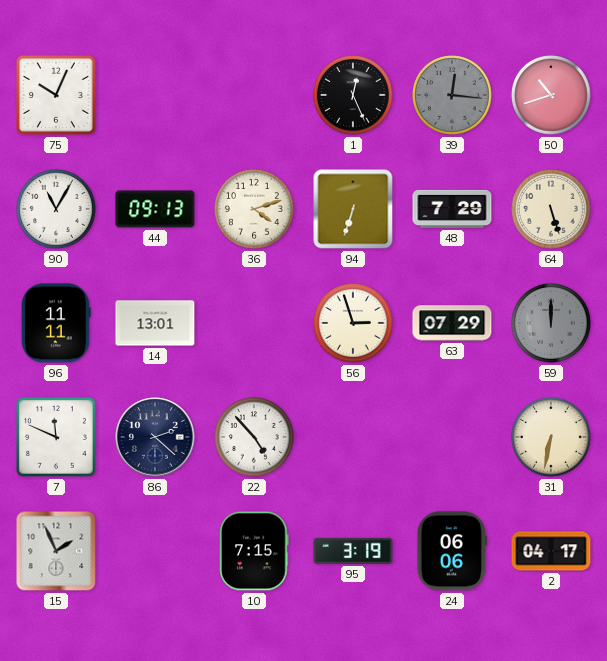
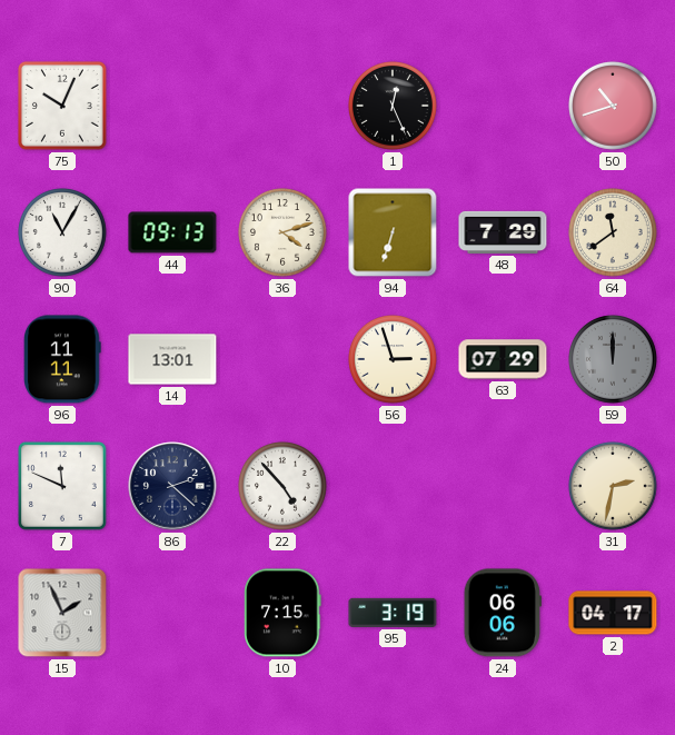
39: 12:16 -> none (453, 96)
64: 5:27 -> 11:39 (614, 234)
31: 6:32 -> 2:32 (614, 487)
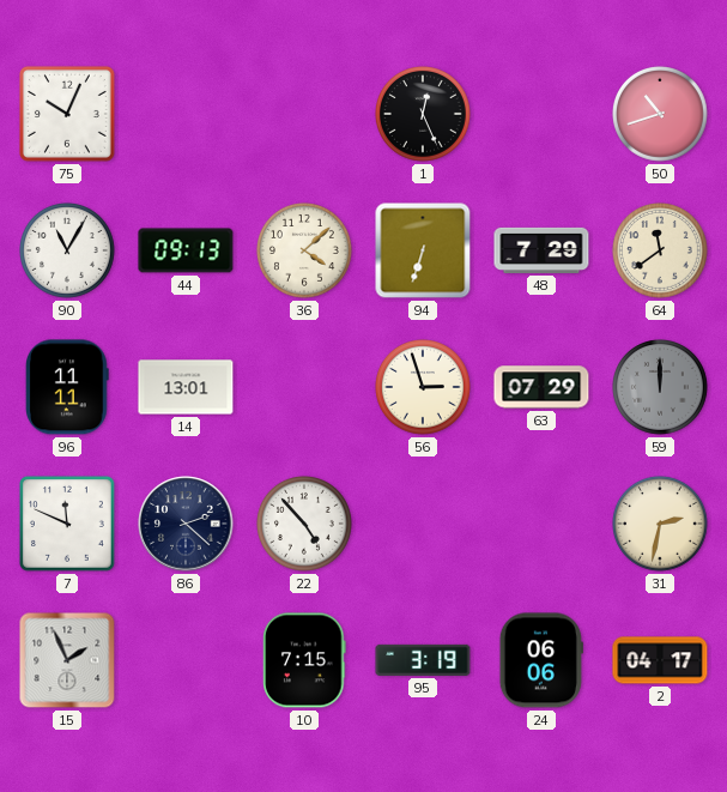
36: 4:12 -> 4:08 (305, 252)
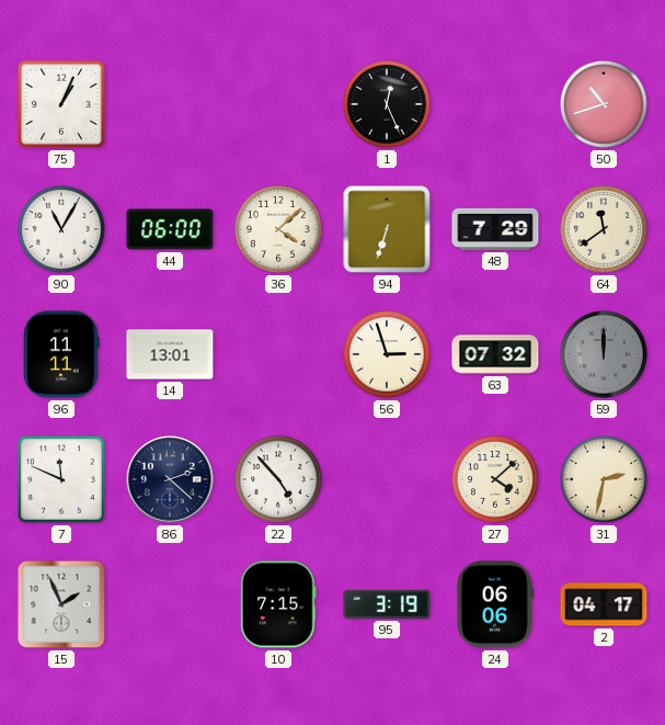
75: 10:04 -> 1:04 (61, 104)
44: 09:13 -> 06:00 (170, 229)
63: 07:29 -> 07:32 (495, 354)
27: none -> 4:08 (496, 480)
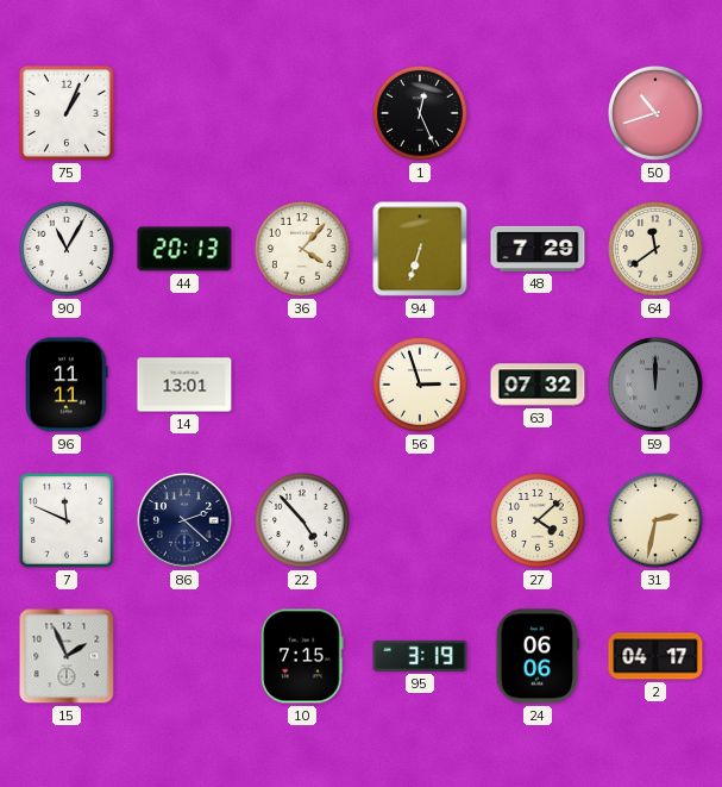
44: 06:00 -> 20:13 (184, 249)
36: 4:08 -> 4:07 (303, 250)
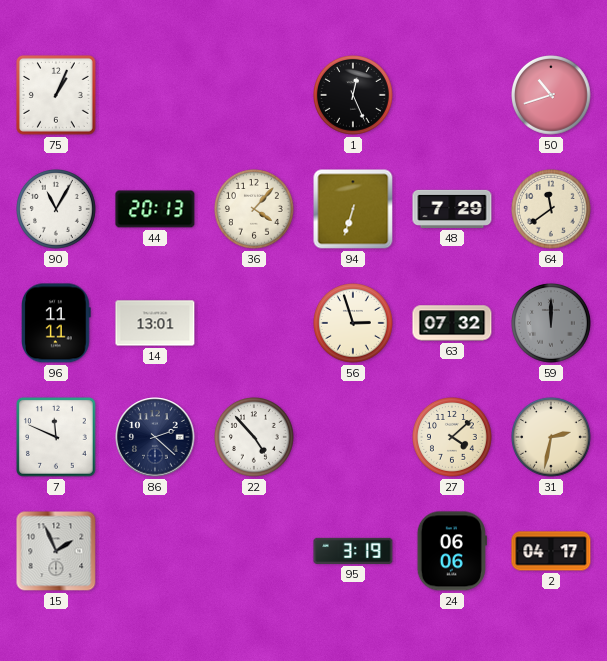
10: 7:15 -> none (302, 656)
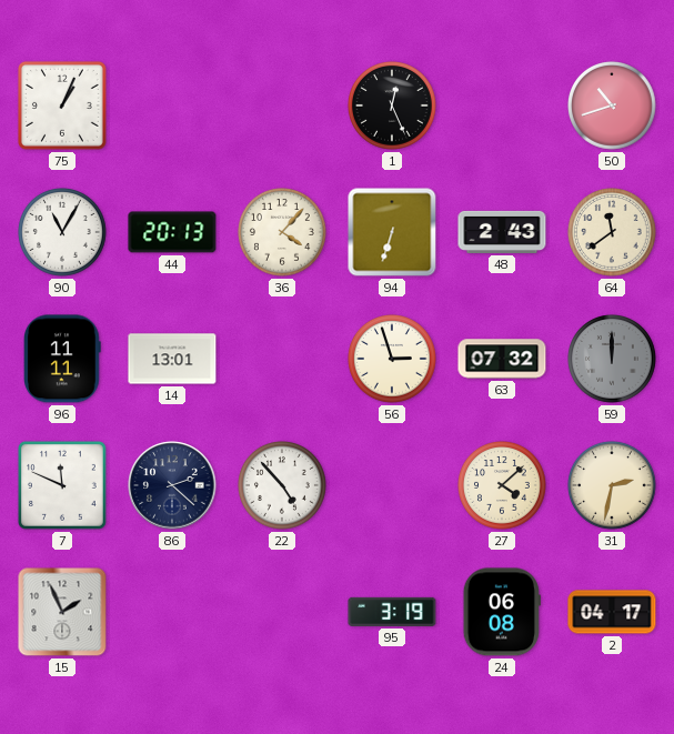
48: 7:29 -> 2:43 (502, 232)
24: 06:06 -> 06:08 (502, 612)
